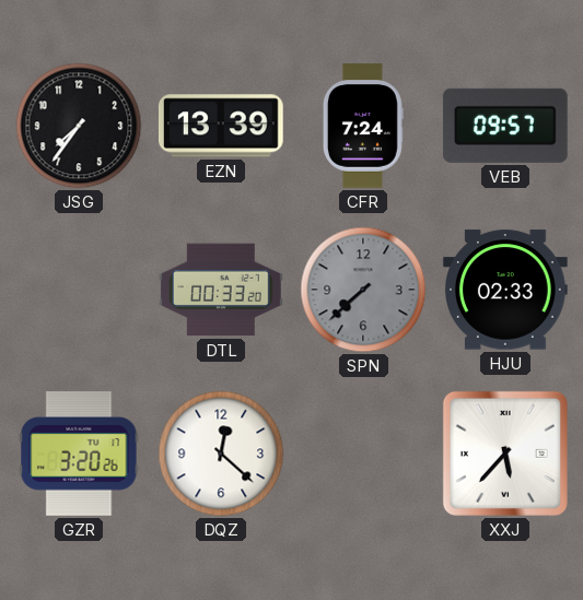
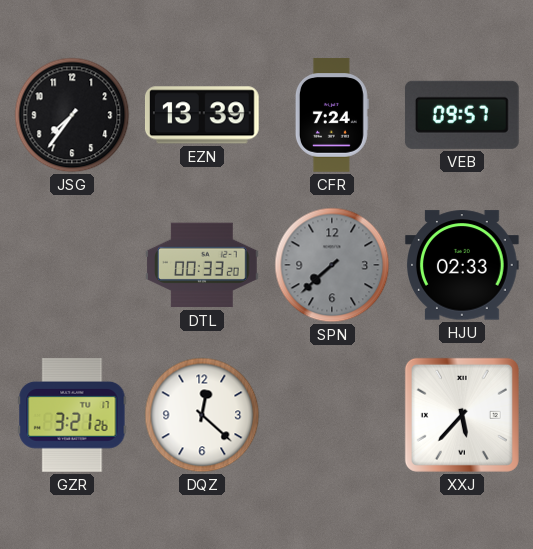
GZR: 3:20 -> 3:21 (72, 416)
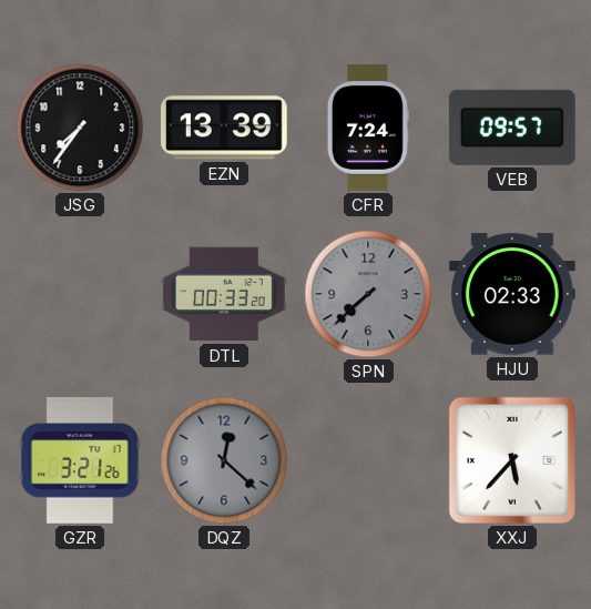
DQZ dial: white -> grey (224, 460)
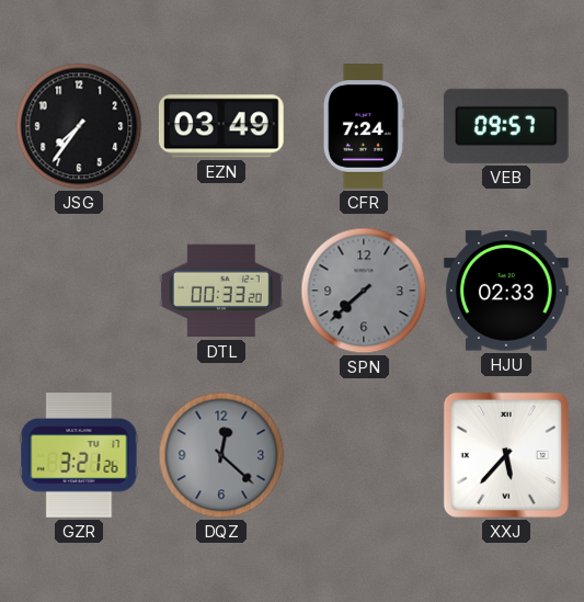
EZN: 13:39 -> 03:49 (221, 126)
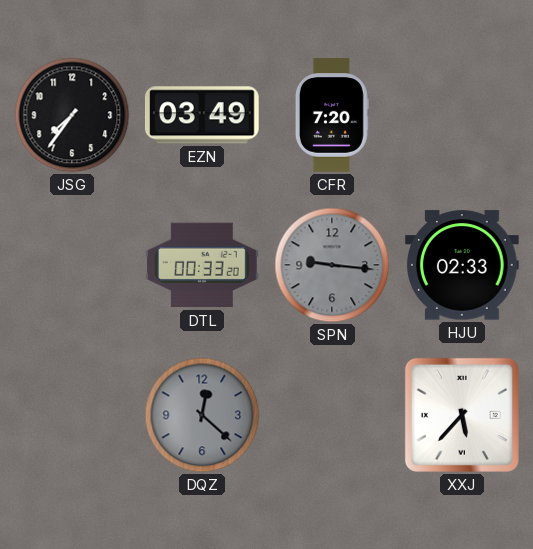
CFR: 7:24 -> 7:20 (332, 115)
VEB: 09:57 -> none (506, 126)
SPN: 7:38 -> 9:16 (332, 265)
GZR: 3:21 -> none (79, 456)
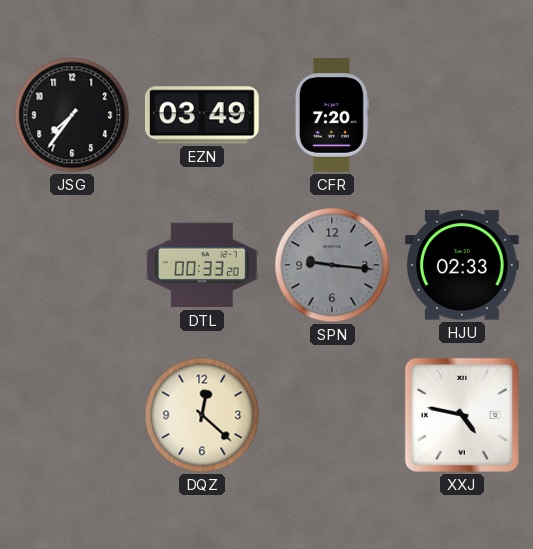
DQZ dial: grey -> cream (202, 415)
XXJ: 5:37 -> 4:47 (462, 415)
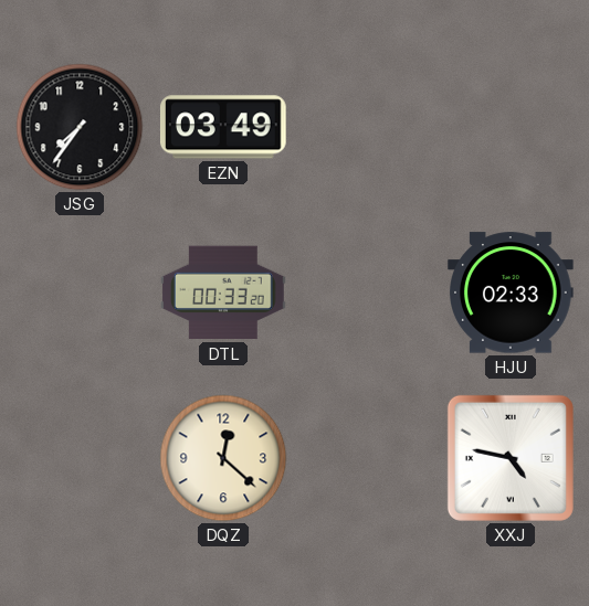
CFR: 7:20 -> none (332, 115)
SPN: 9:16 -> none (332, 265)
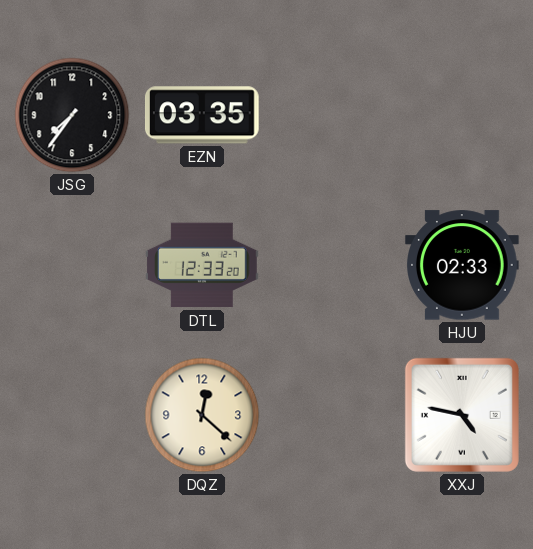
EZN: 03:49 -> 03:35 (202, 115)
DTL: 00:33 -> 12:33 (203, 265)
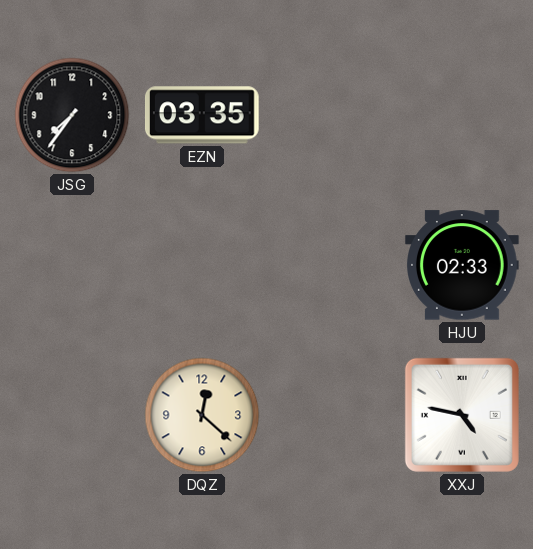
DTL: 12:33 -> none (203, 265)
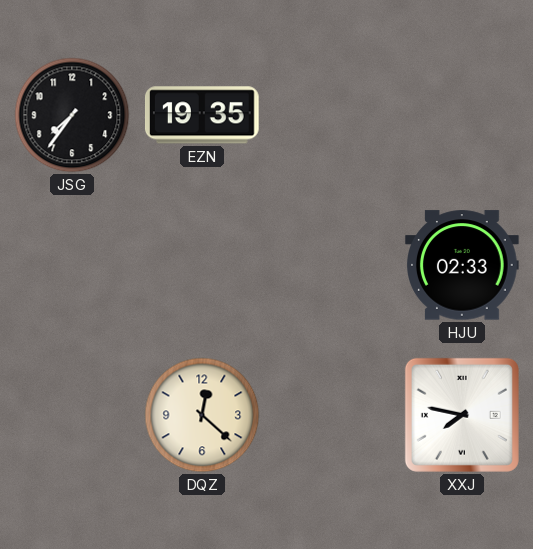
EZN: 03:35 -> 19:35 (202, 115)
XXJ: 4:47 -> 7:47 (462, 415)
